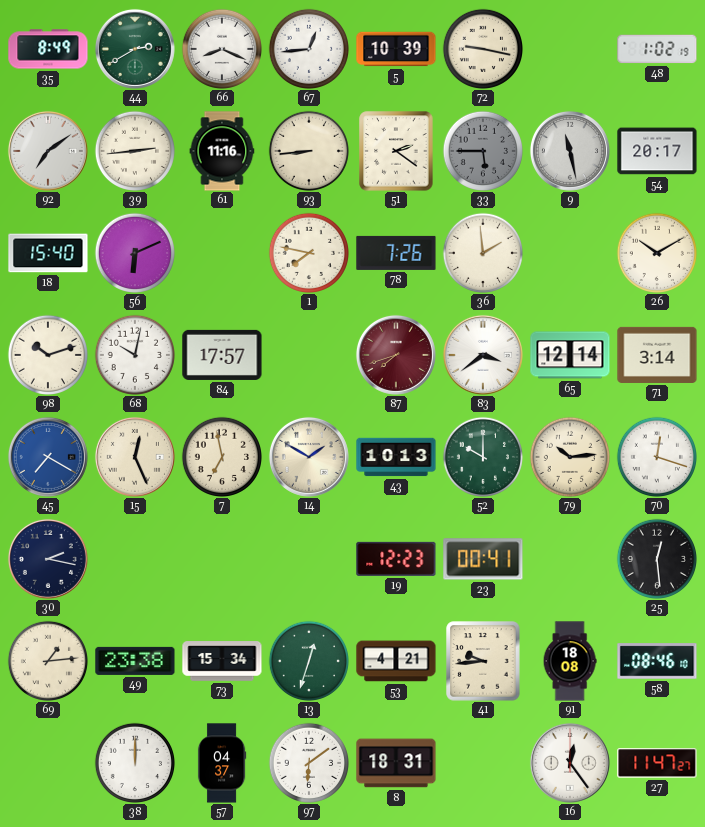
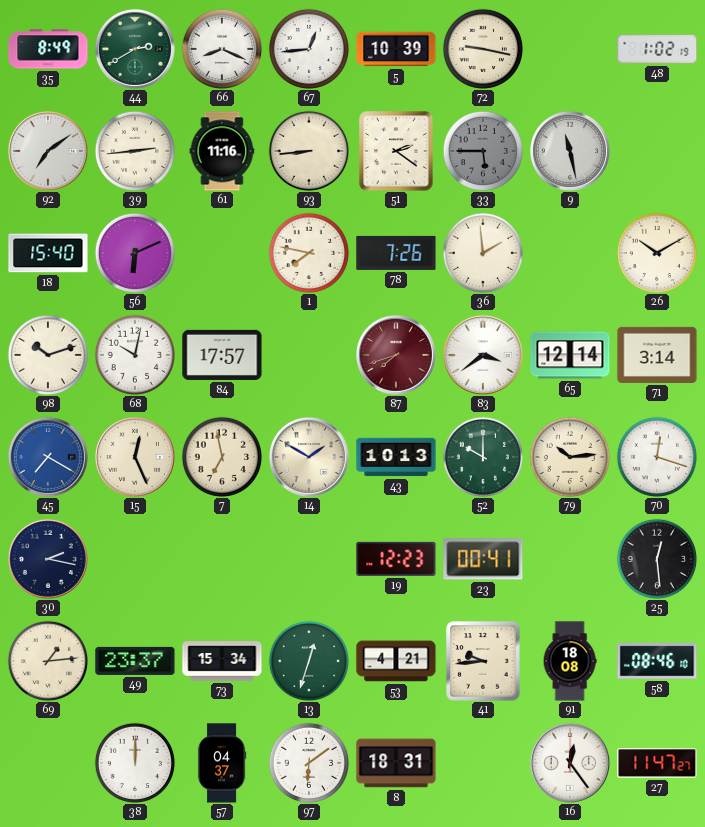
54: 20:17 -> none (657, 151)
49: 23:38 -> 23:37 (135, 661)
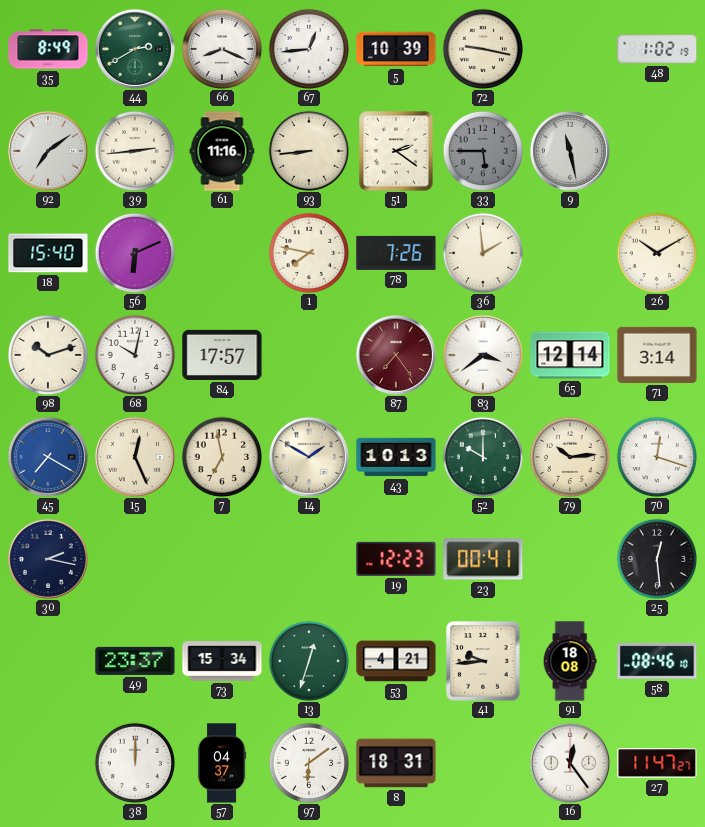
87: 7:42 -> 7:24 (396, 355)
69: 1:14 -> none (47, 660)
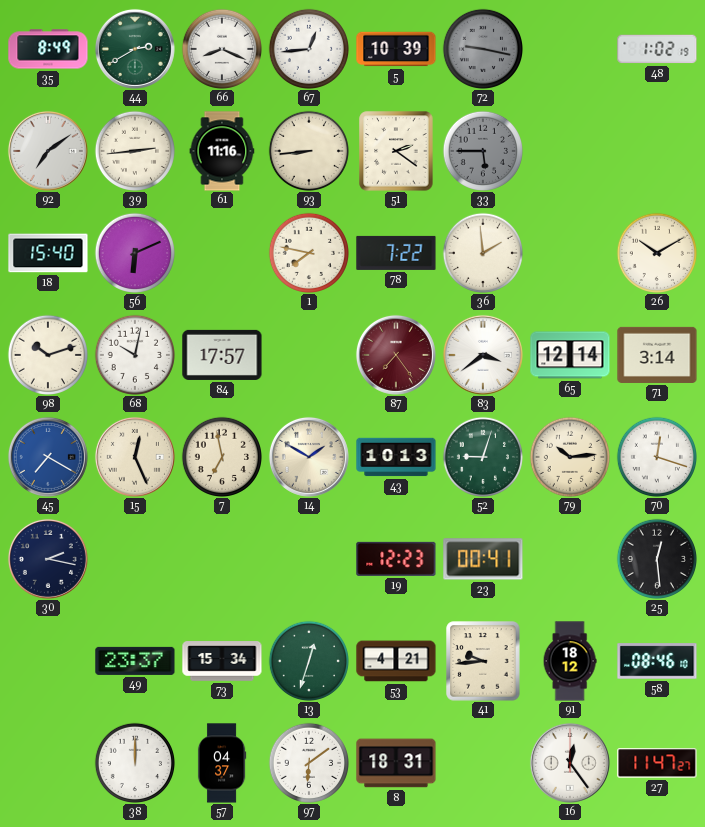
72 dial: cream -> grey (482, 48)
9: 11:28 -> none (570, 151)
78: 7:26 -> 7:22 (396, 253)
52: 10:00 -> 9:03 (482, 456)
91: 18:08 -> 18:12 (570, 661)
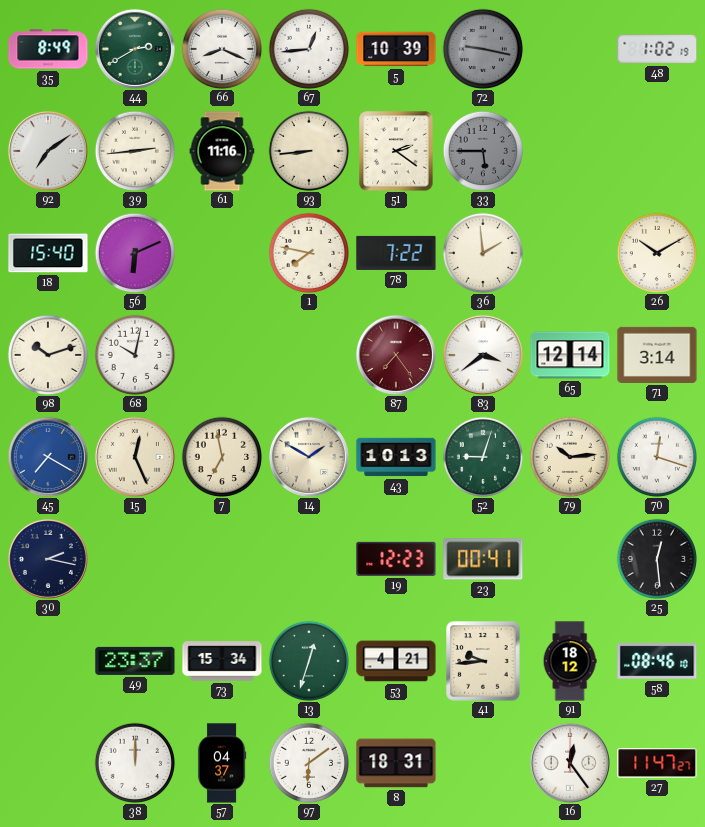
84: 17:57 -> none (222, 355)
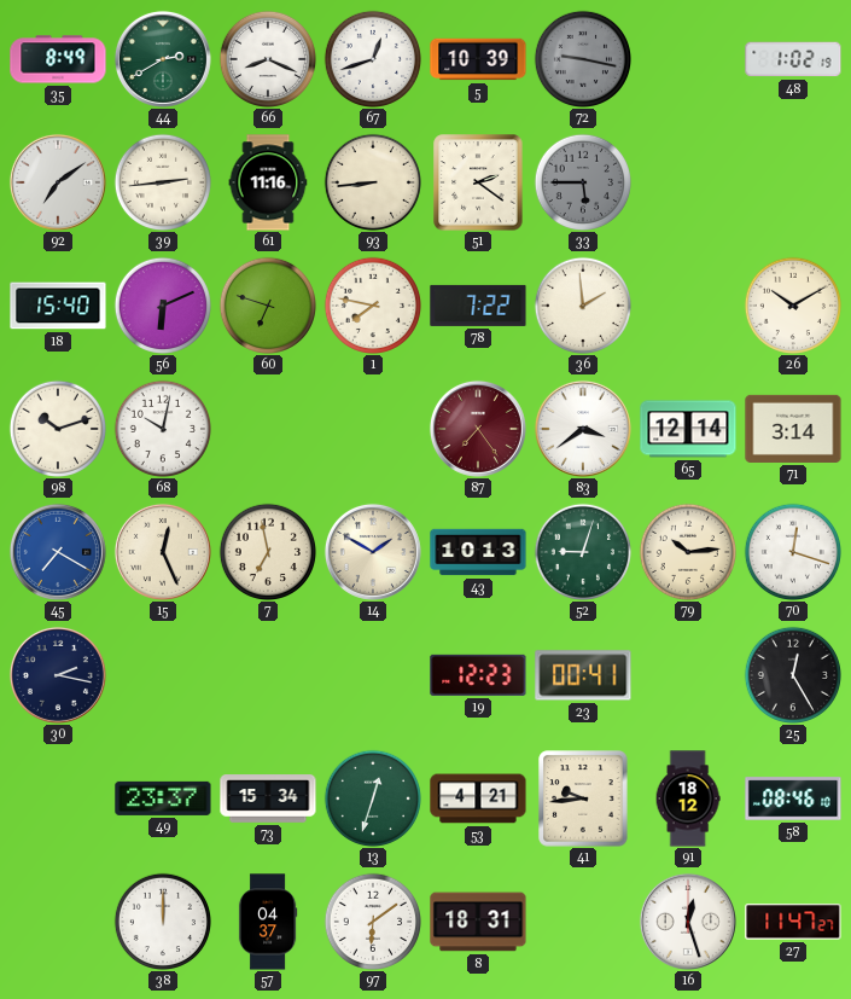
67: 12:44 -> 12:42 (372, 58)
60: none -> 6:48 (267, 304)
25: 12:29 -> 12:25 (792, 674)
16: 12:24 -> 12:27 (688, 922)
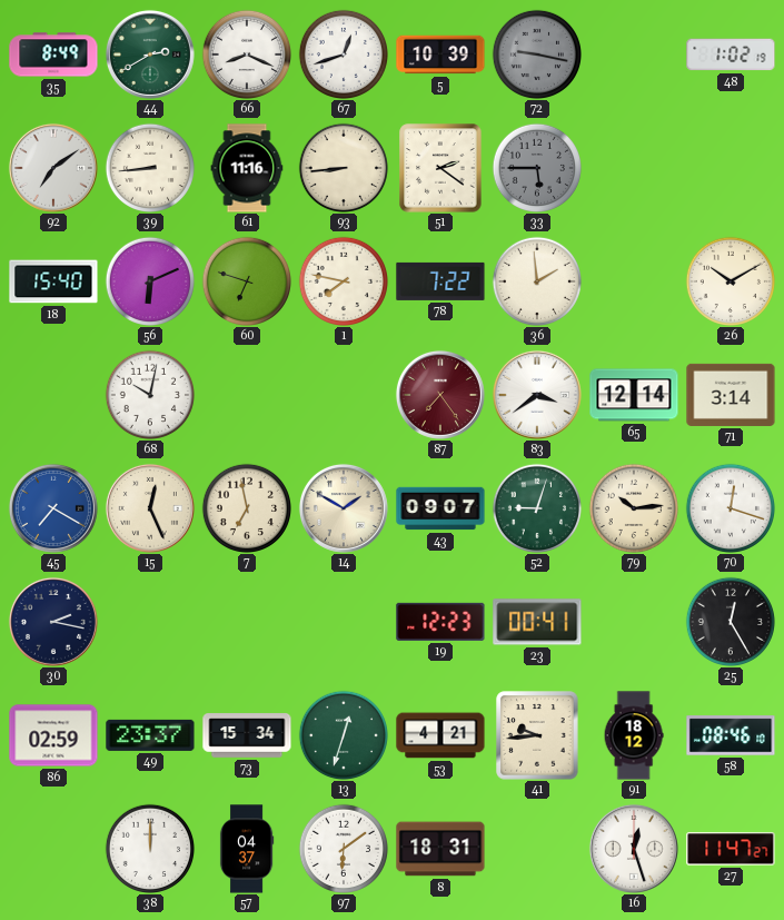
39: 2:44 -> 8:44 (149, 167)
98: 10:12 -> none (57, 428)
43: 10:13 -> 09:07 (440, 508)
86: none -> 02:59 (53, 735)
